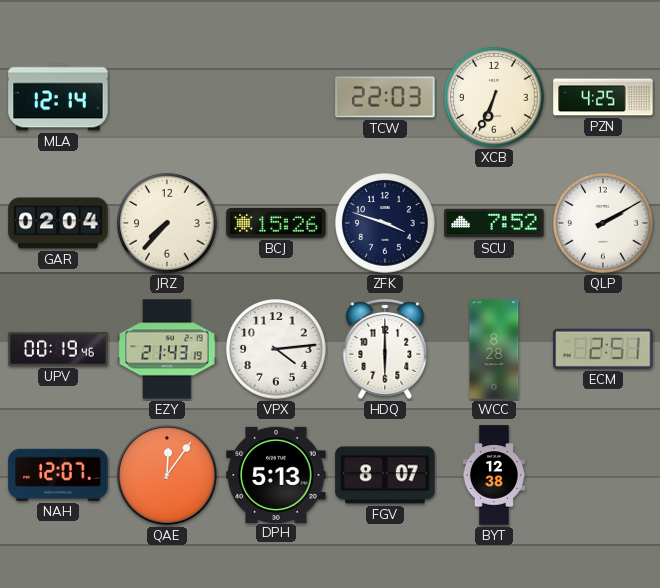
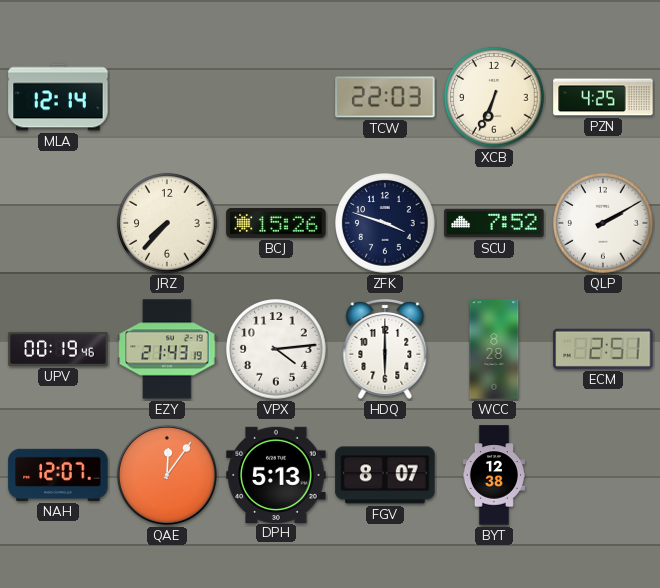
GAR: 02:04 -> none (58, 223)
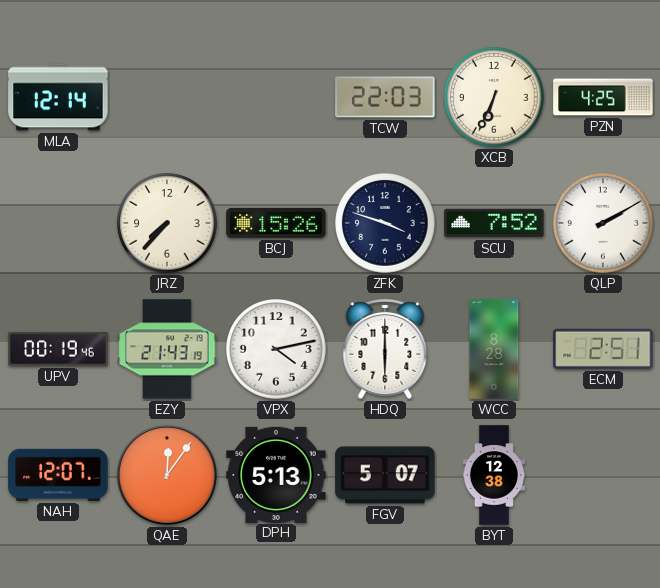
VPX: 4:14 -> 4:13 (276, 349)
FGV: 8:07 -> 5:07 (385, 475)
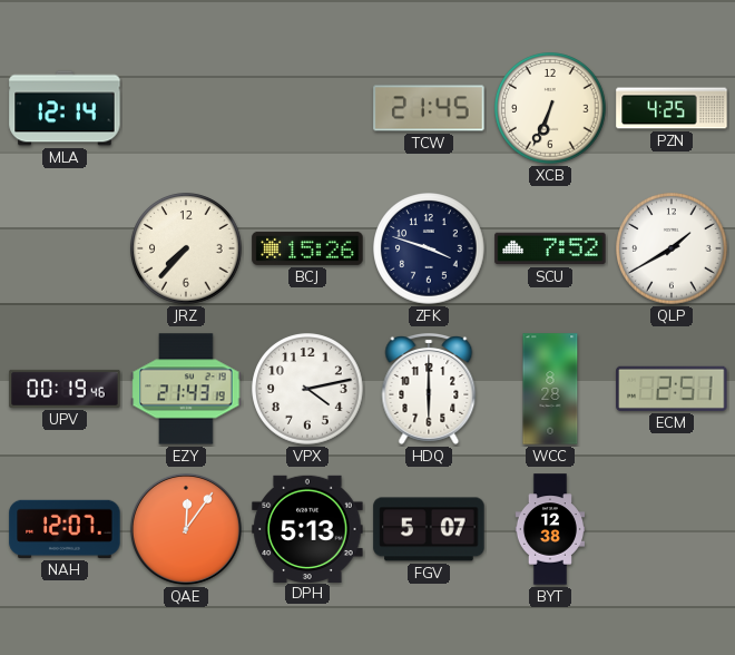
TCW: 22:03 -> 21:45 (429, 108)
QLP: 2:10 -> 1:40 (672, 248)
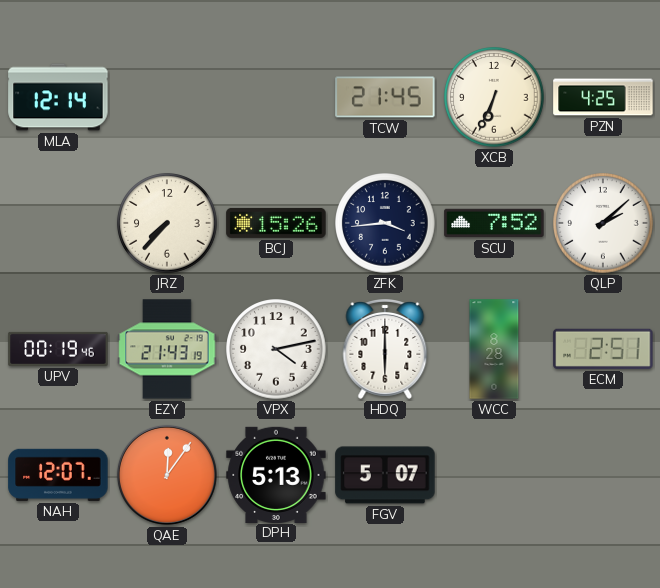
ZFK: 3:48 -> 3:44 (385, 223)
QLP: 1:40 -> 2:08 (603, 223)
BYT: 12:38 -> none (550, 529)
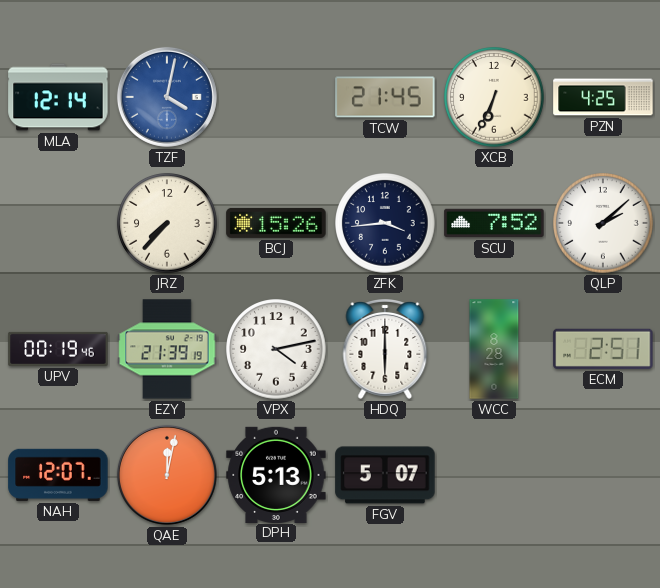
TZF: none -> 4:02 (167, 97)
EZY: 21:43 -> 21:39 (167, 349)
QAE: 12:06 -> 12:02 (167, 475)
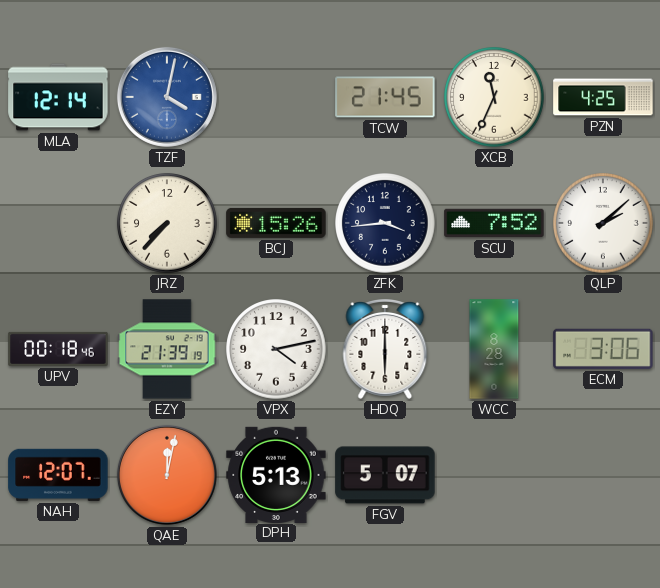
XCB: 6:34 -> 11:34 (494, 97)
UPV: 00:19 -> 00:18 (58, 349)
ECM: 2:51 -> 3:06 (603, 349)
